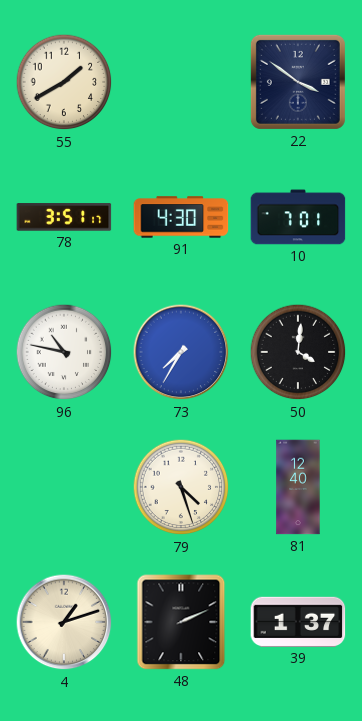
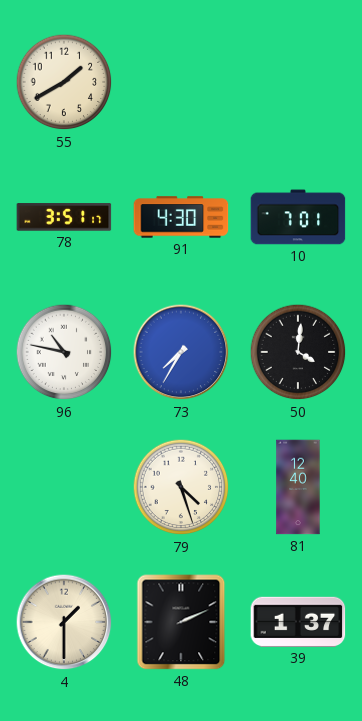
22: 3:51 -> none (298, 82)
4: 1:12 -> 1:30 (64, 622)
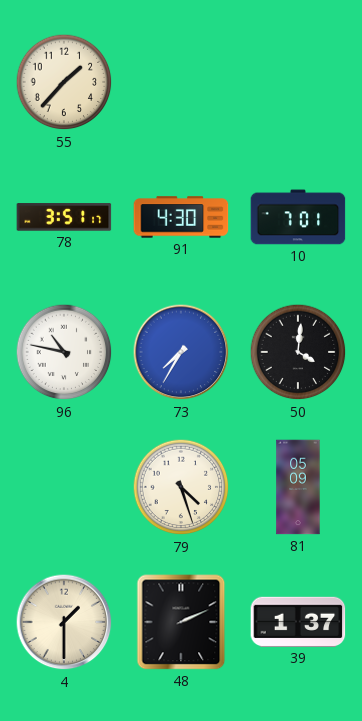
55: 1:40 -> 1:37 (64, 82)
81: 12:40 -> 05:09 (298, 487)
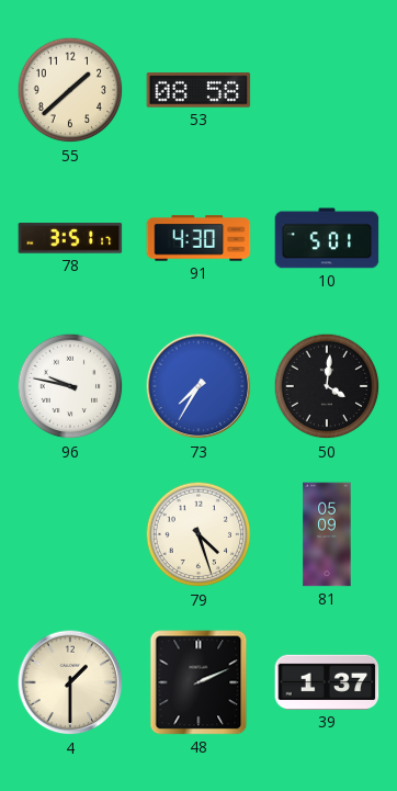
55: 1:37 -> 1:38 (70, 90)
53: none -> 08:58 (198, 90)
10: 7:01 -> 5:01 (327, 238)
96: 10:47 -> 9:47 (70, 386)
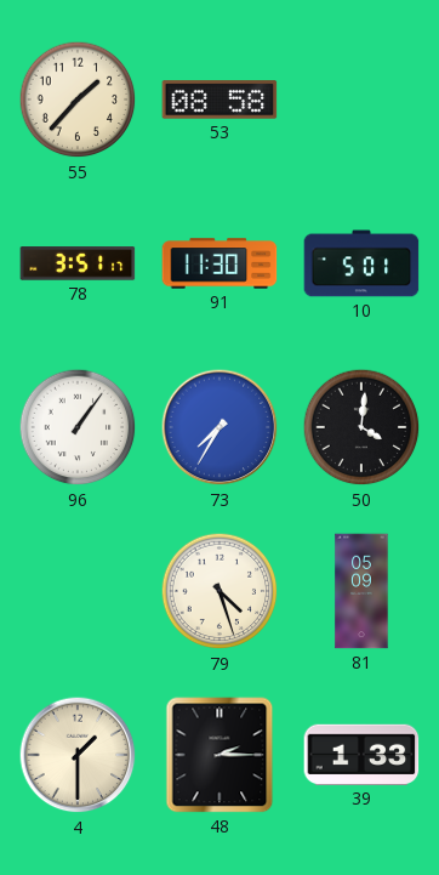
55: 1:38 -> 1:37 (78, 100)
91: 4:30 -> 11:30 (219, 263)
96: 9:47 -> 1:06 (78, 427)
48: 2:11 -> 2:15 (219, 755)
39: 1:37 -> 1:33 (361, 755)
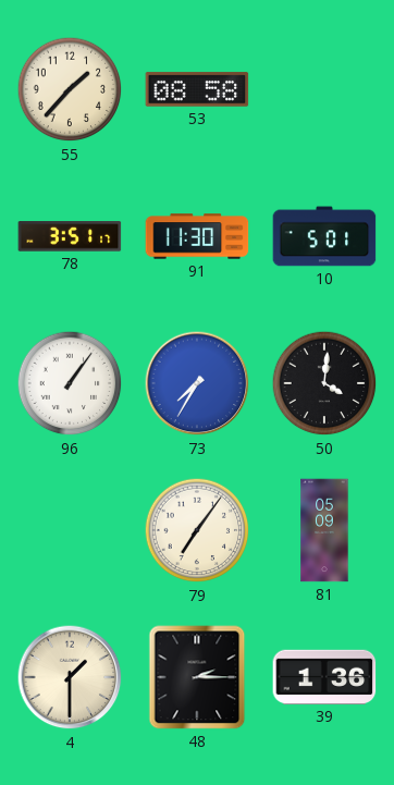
79: 4:27 -> 7:06 (197, 530)
39: 1:33 -> 1:36 (324, 677)
